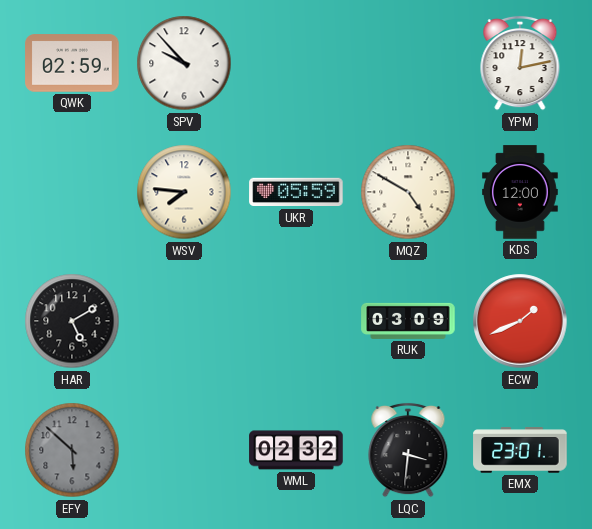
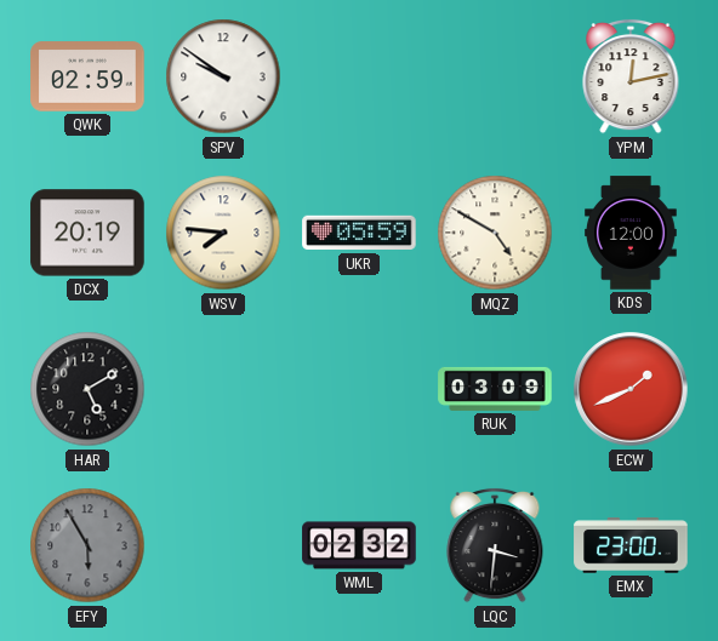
SPV: 9:53 -> 9:51 (223, 76)
DCX: none -> 20:19 (87, 233)
EFY: 5:52 -> 5:55 (87, 545)
EMX: 23:01 -> 23:00 (631, 545)
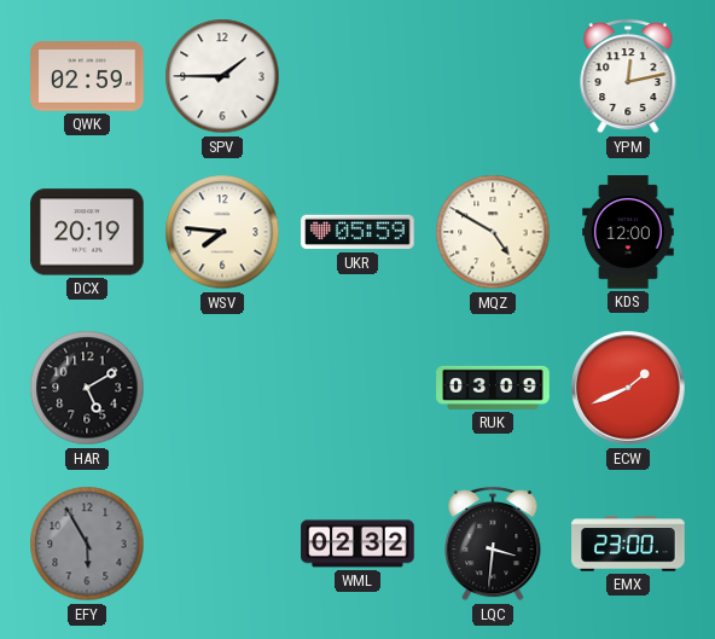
SPV: 9:51 -> 1:45 (222, 76)
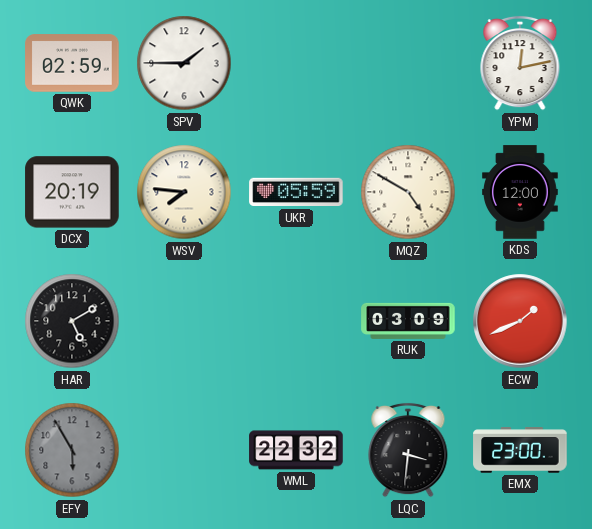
WML: 02:32 -> 22:32 (296, 450)
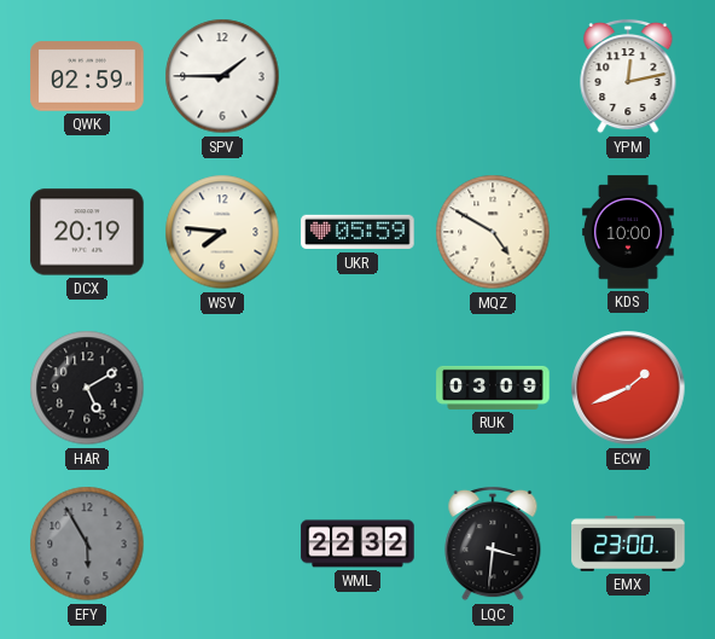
KDS: 12:00 -> 10:00 (629, 232)
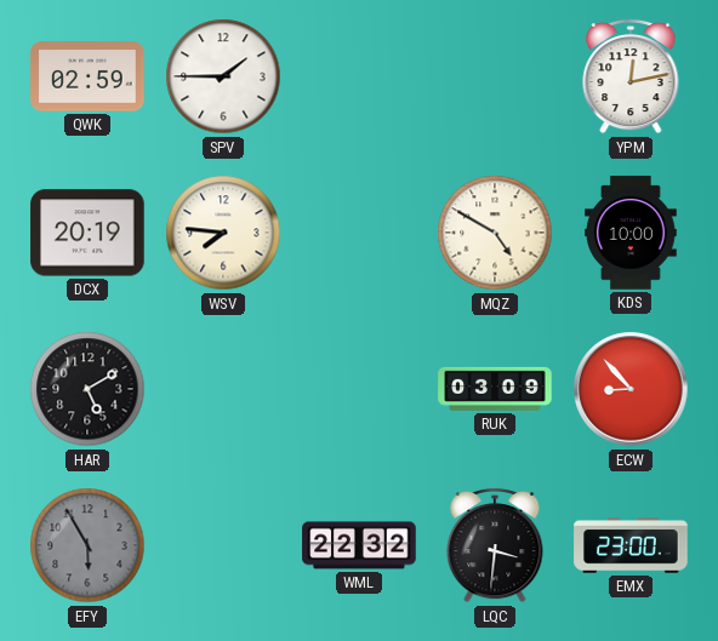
UKR: 05:59 -> none (357, 232)
ECW: 1:41 -> 8:53 (631, 389)
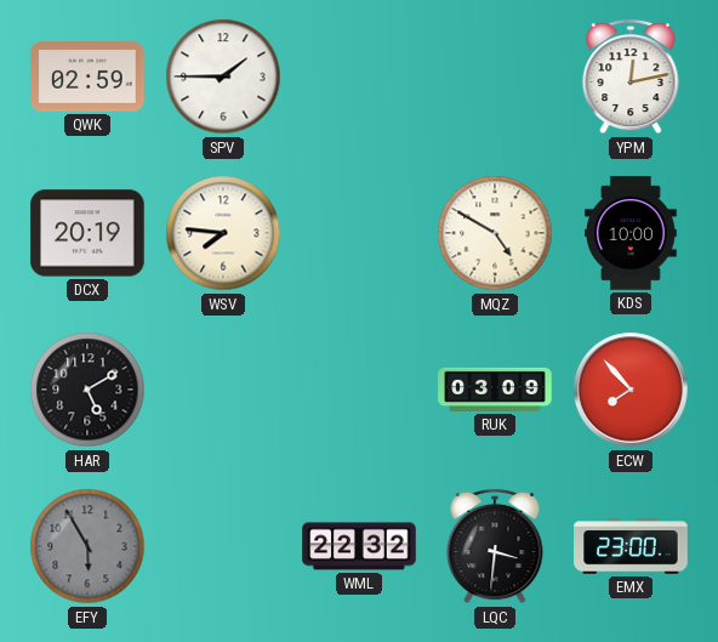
ECW: 8:53 -> 7:53 (631, 390)
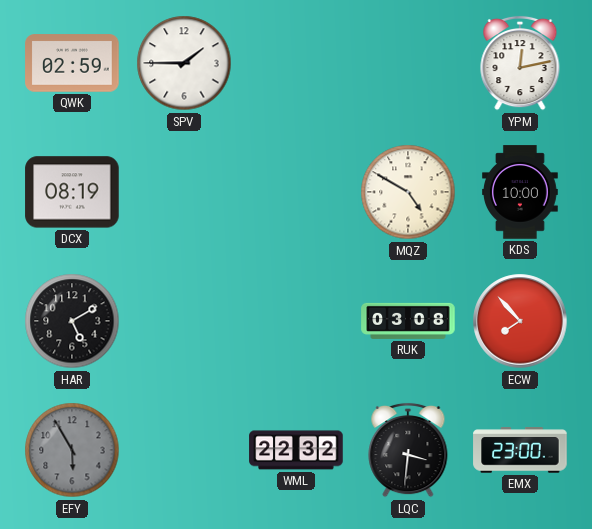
DCX: 20:19 -> 08:19 (72, 192)
WSV: 7:46 -> none (223, 233)
RUK: 03:09 -> 03:08 (408, 321)
